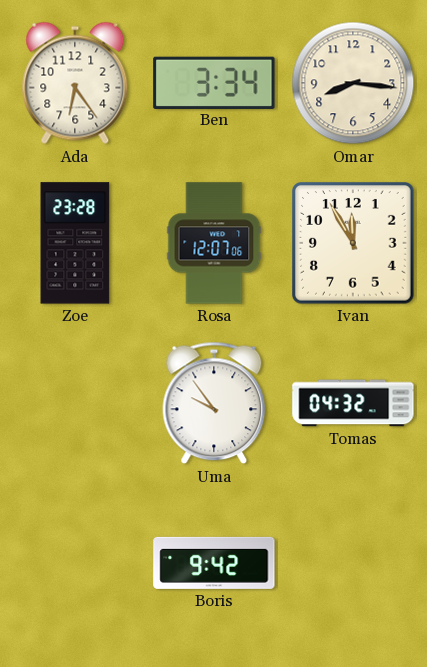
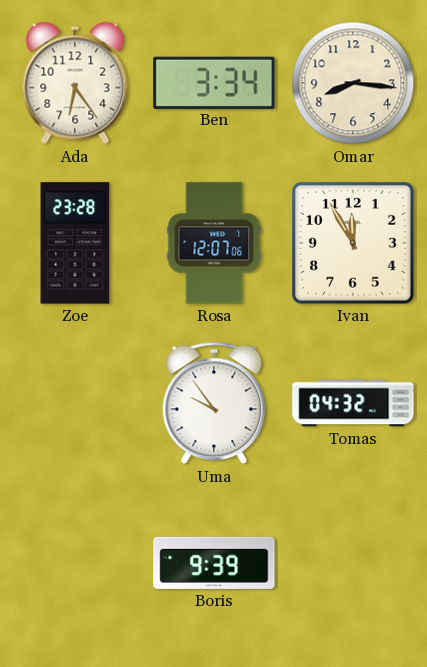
Boris: 9:42 -> 9:39 (214, 563)
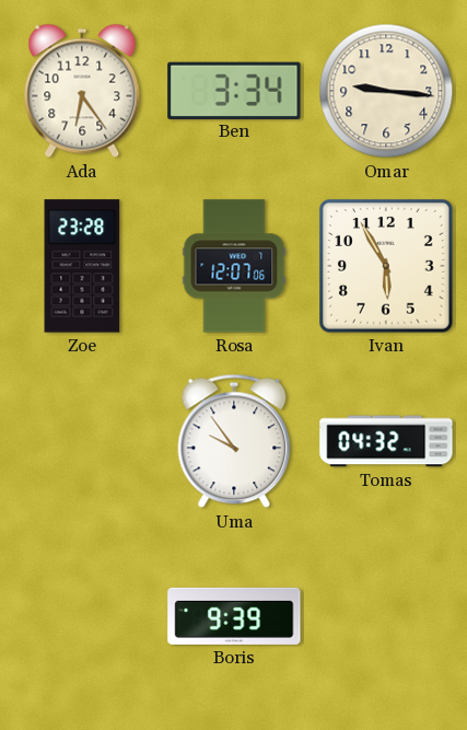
Omar: 8:16 -> 9:16 (386, 91)
Ivan: 11:55 -> 5:55 (387, 267)
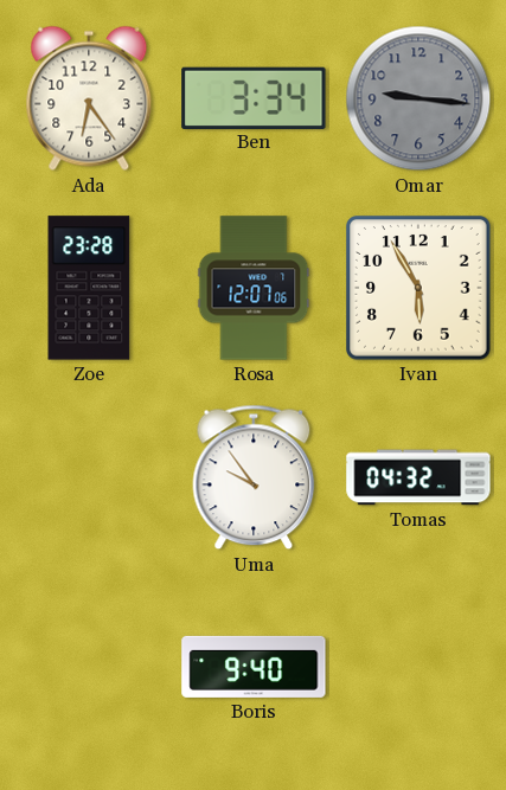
Omar dial: cream -> grey (418, 98)
Boris: 9:39 -> 9:40 (254, 667)
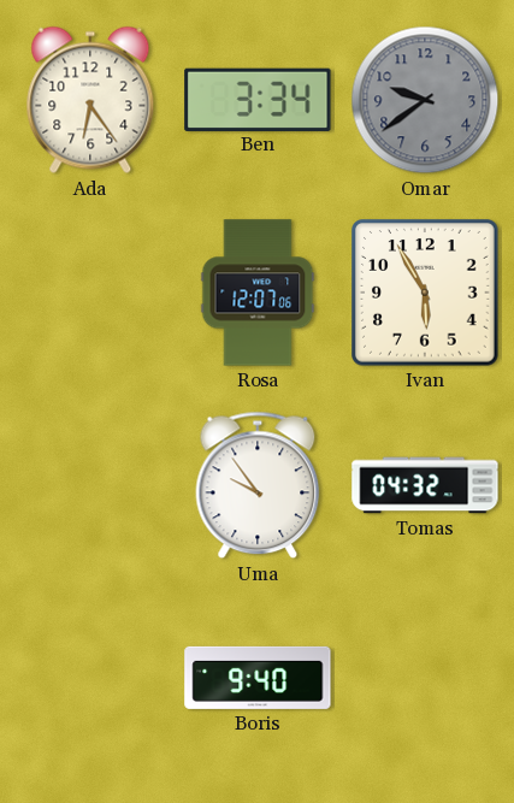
Omar: 9:16 -> 9:39 (425, 100)
Zoe: 23:28 -> none (89, 288)
